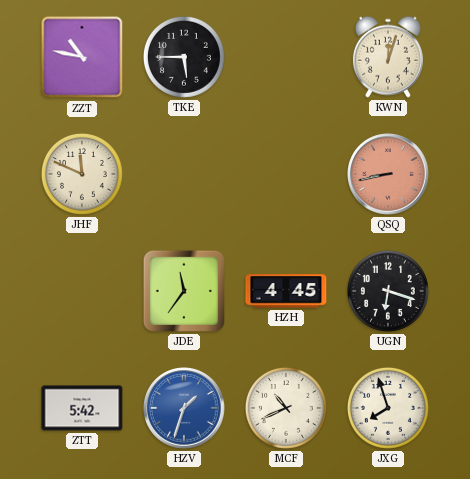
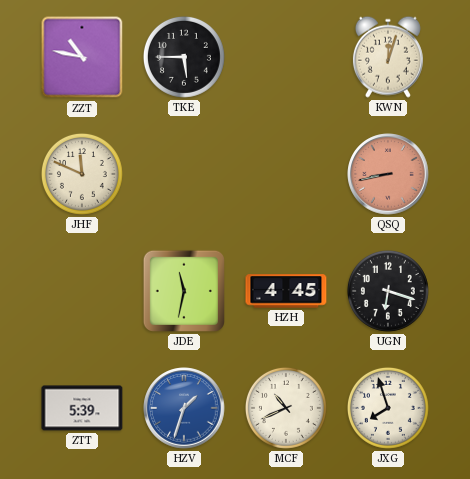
JDE: 11:36 -> 11:32 (184, 291)
ZTT: 5:42 -> 5:39 (82, 408)
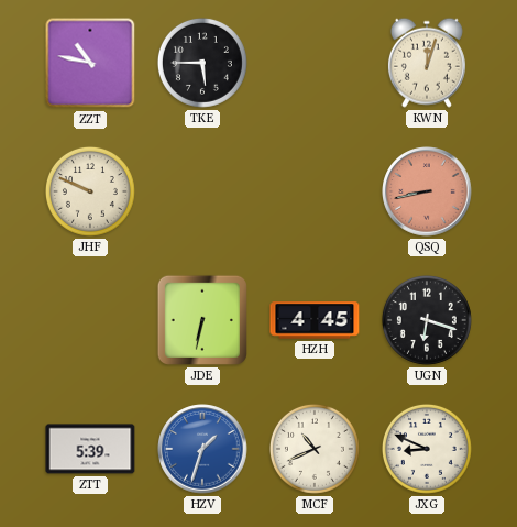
JHF: 11:49 -> 9:49 (90, 191)
JDE: 11:32 -> 6:32 (202, 320)
JXG: 7:57 -> 8:49 (427, 449)
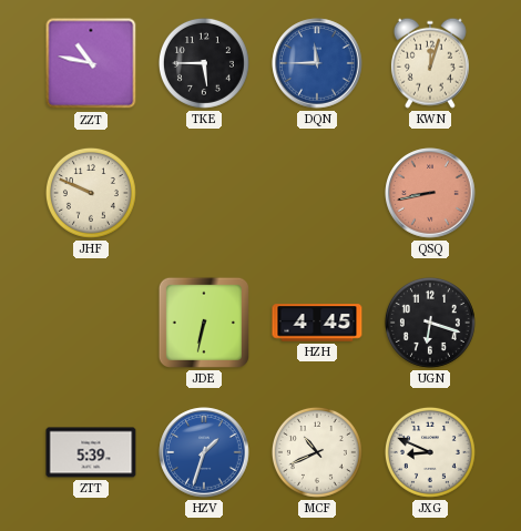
DQN: none -> 11:45 (317, 63)
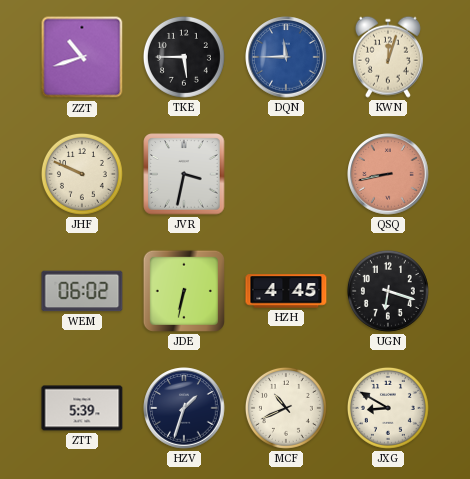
ZZT: 10:47 -> 10:42 (82, 57)
JVR: none -> 3:32 (184, 174)
WEM: none -> 06:02 (82, 291)
HZV dial: blue -> navy (184, 408)
JXG: 8:49 -> 8:50 (388, 408)
